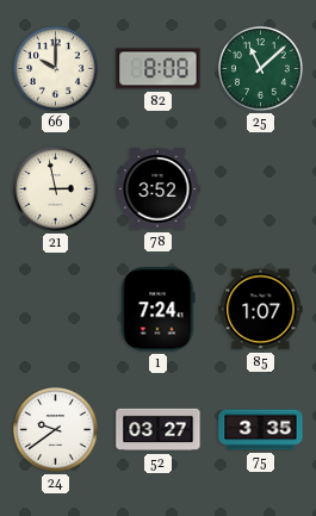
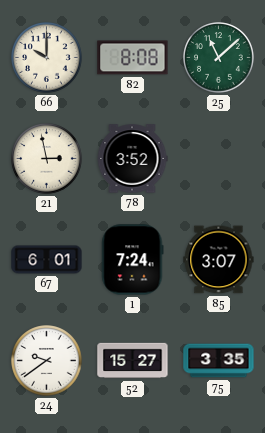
67: none -> 6:01 (47, 260)
85: 1:07 -> 3:07 (219, 260)
52: 03:27 -> 15:27 (133, 361)
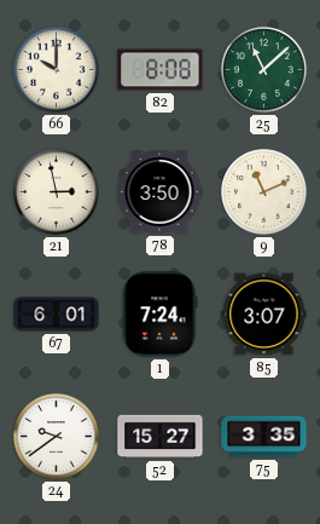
78: 3:52 -> 3:50 (159, 192)
9: none -> 11:11 (264, 192)
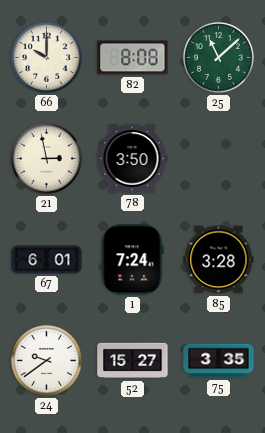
9: 11:11 -> none (264, 192)
85: 3:07 -> 3:28 (219, 260)
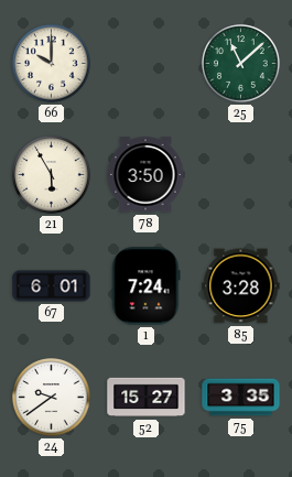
82: 8:08 -> none (133, 58)
21: 2:58 -> 5:55 (52, 175)
